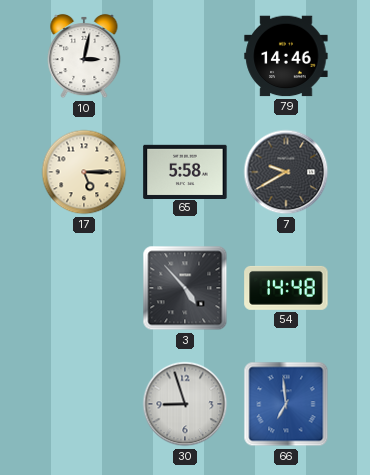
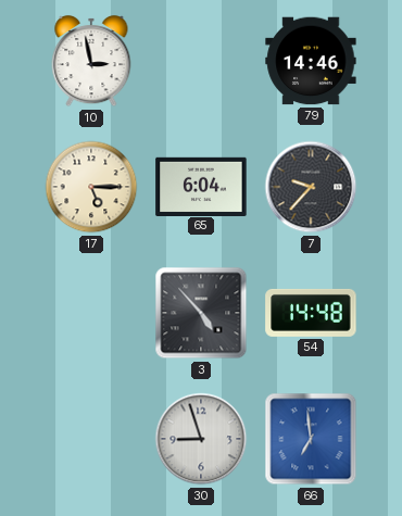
10: 3:02 -> 2:58 (91, 61)
65: 5:58 -> 6:04 (201, 186)
7: 9:40 -> 9:37 (311, 187)
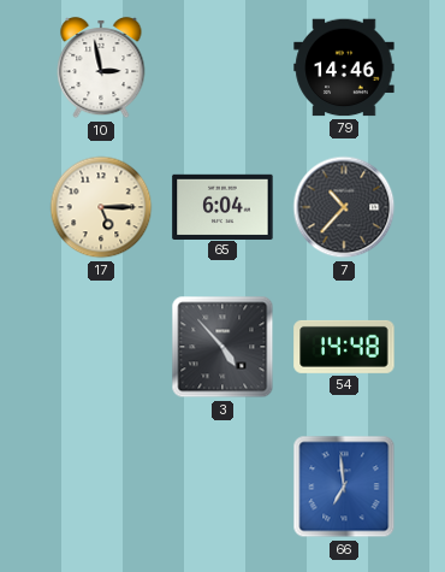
7: 9:37 -> 10:37 (344, 207)
30: 8:57 -> none (201, 439)
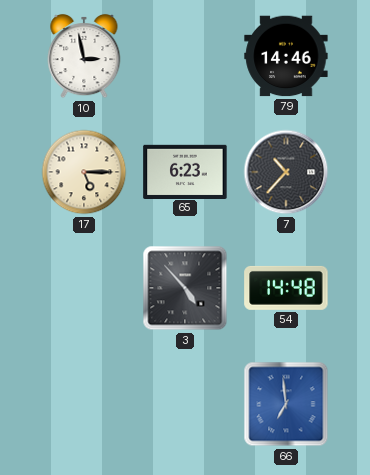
65: 6:04 -> 6:23 (185, 171)
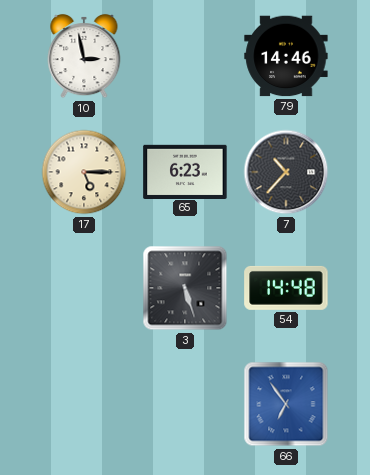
3: 4:53 -> 5:27 (185, 288)
66: 6:59 -> 6:54 (286, 404)
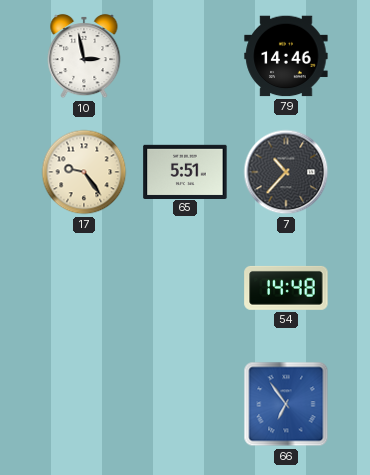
17: 5:15 -> 9:24 (84, 172)
65: 6:23 -> 5:51 (185, 171)
3: 5:27 -> none (185, 288)
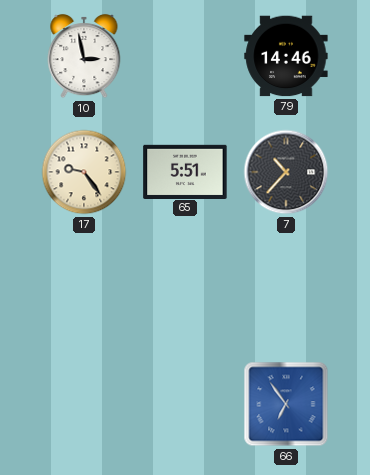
54: 14:48 -> none (286, 288)
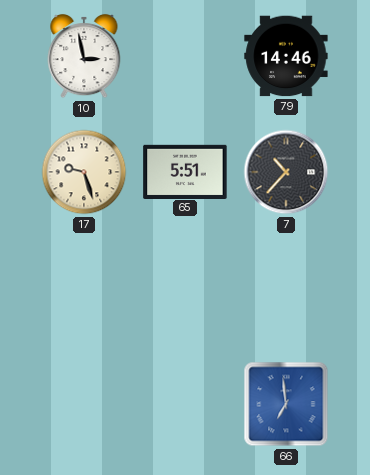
17: 9:24 -> 9:27 (84, 172)
66: 6:54 -> 6:59 (286, 404)
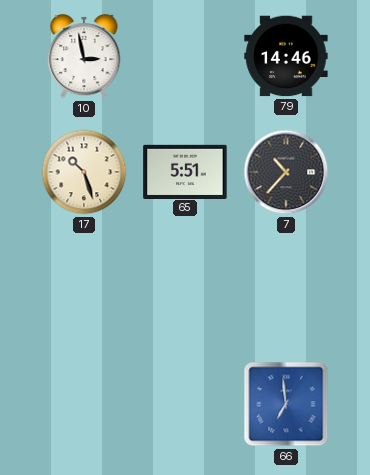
17: 9:27 -> 10:27 (84, 172)
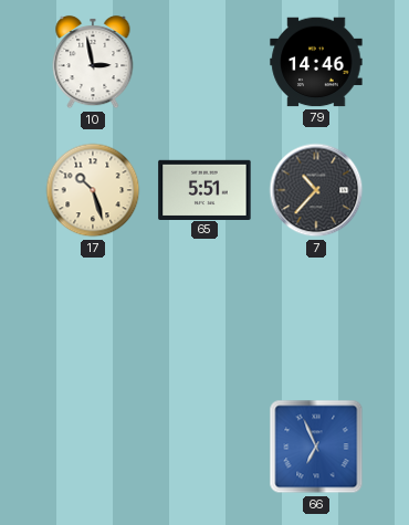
66: 6:59 -> 6:56 (316, 447)
